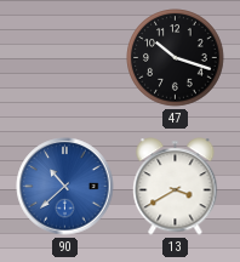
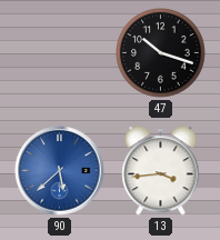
90: 10:38 -> 5:38 (60, 171)
13: 3:40 -> 3:44 (161, 171)
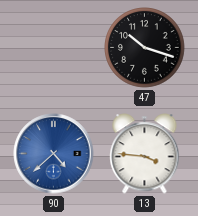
90: 5:38 -> 4:38 (54, 154)
13: 3:44 -> 3:46 (145, 154)
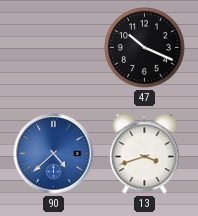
47: 10:18 -> 10:19 (145, 48)
13: 3:46 -> 3:42 (145, 154)
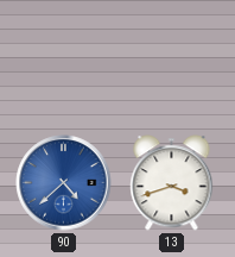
47: 10:19 -> none (145, 48)
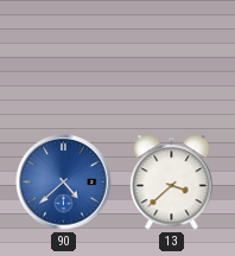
13: 3:42 -> 3:38 (172, 183)
